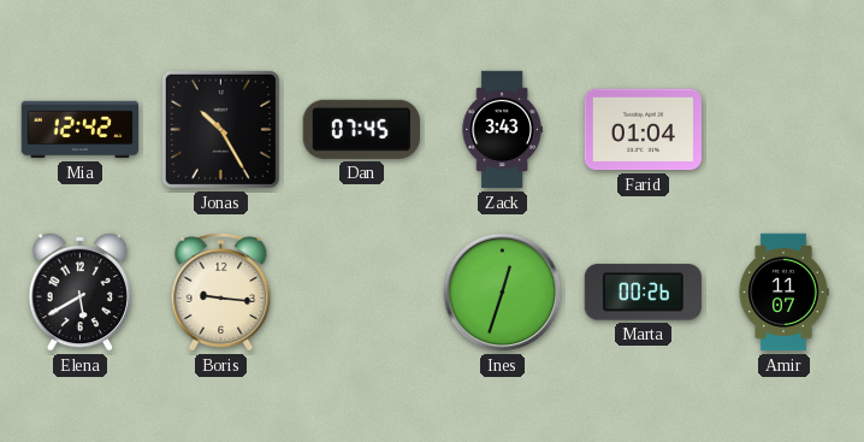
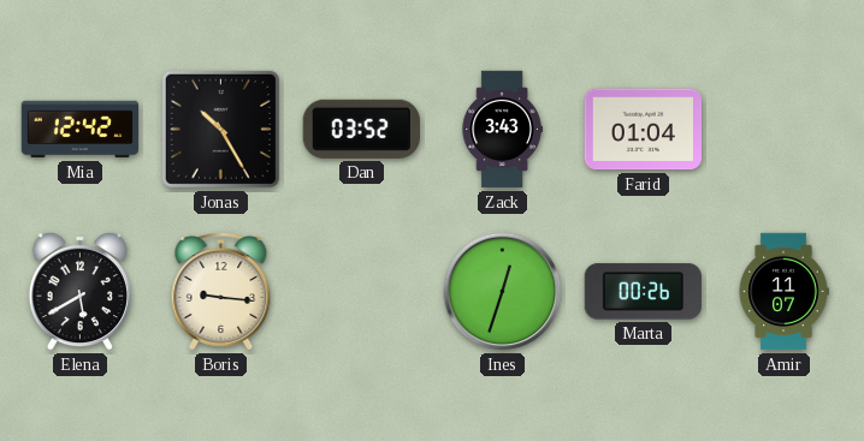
Dan: 07:45 -> 03:52 (361, 129)
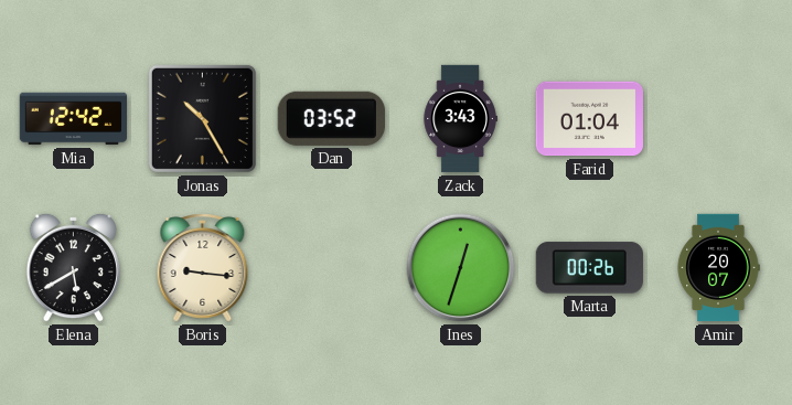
Amir: 11:07 -> 20:07 (718, 268)
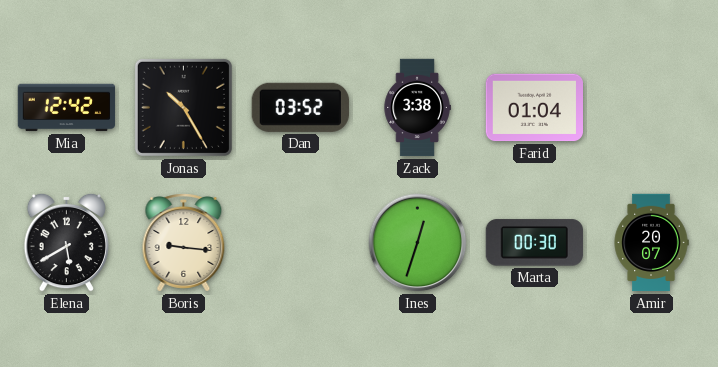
Zack: 3:43 -> 3:38 (417, 108)
Marta: 00:26 -> 00:30 (534, 243)
